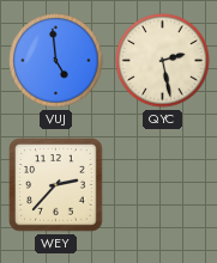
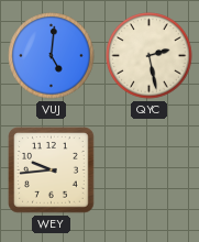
VUJ: 4:59 -> 5:01 (52, 56)
WEY: 2:37 -> 9:44 (52, 170)
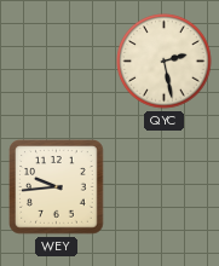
VUJ: 5:01 -> none (52, 56)
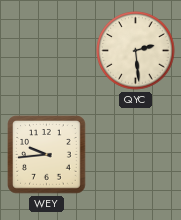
QYC: 2:28 -> 2:29 (136, 51)
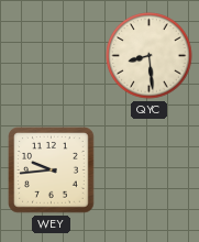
QYC: 2:29 -> 8:29 (150, 56)
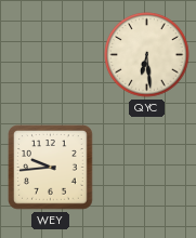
QYC: 8:29 -> 6:29 (147, 55)
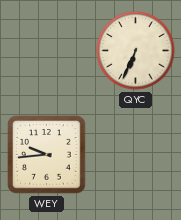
QYC: 6:29 -> 6:34 (136, 51)
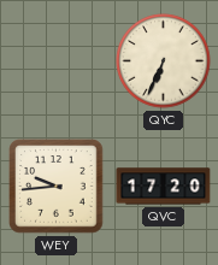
QVC: none -> 17:20 (164, 187)
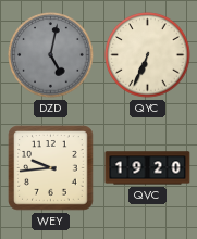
DZD: none -> 5:02 (51, 55)
QVC: 17:20 -> 19:20 (148, 168)
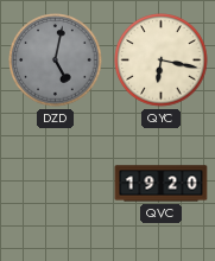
QYC: 6:34 -> 6:17 (162, 61)
WEY: 9:44 -> none (51, 168)
